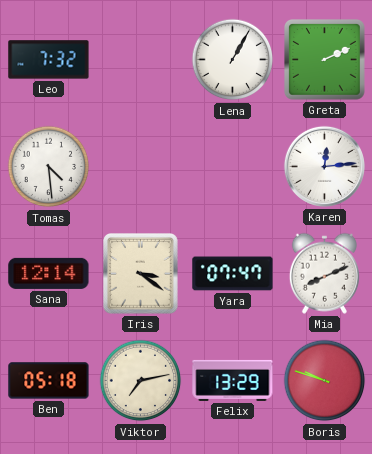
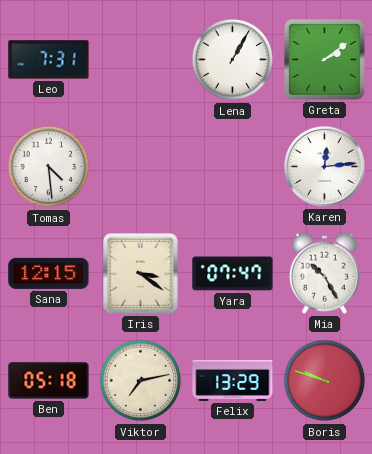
Leo: 7:32 -> 7:31 (49, 60)
Greta: 2:11 -> 2:09 (325, 60)
Sana: 12:14 -> 12:15 (49, 273)
Mia: 8:11 -> 10:25 (324, 273)
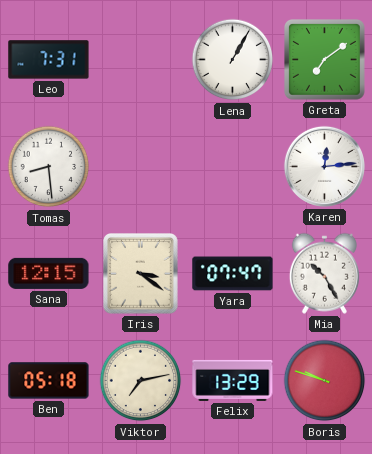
Greta: 2:09 -> 7:09 (325, 60)
Tomas: 4:29 -> 8:29 (49, 167)
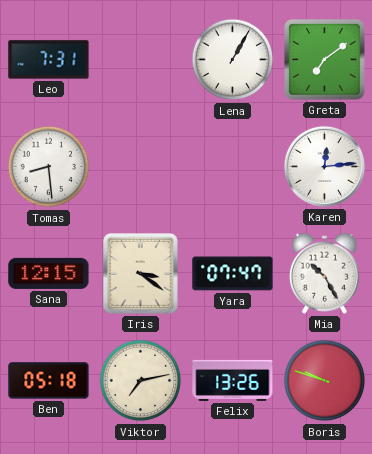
Felix: 13:29 -> 13:26 (233, 380)
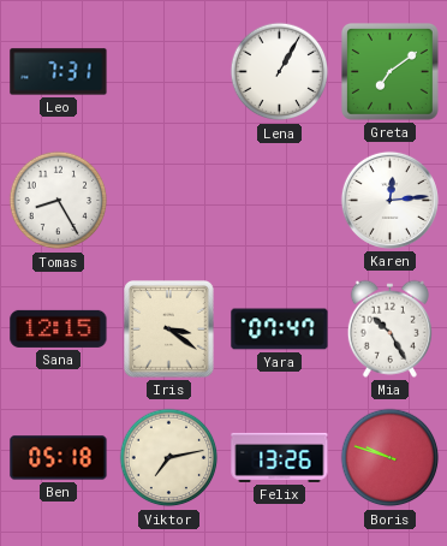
Tomas: 8:29 -> 8:25 (59, 201)
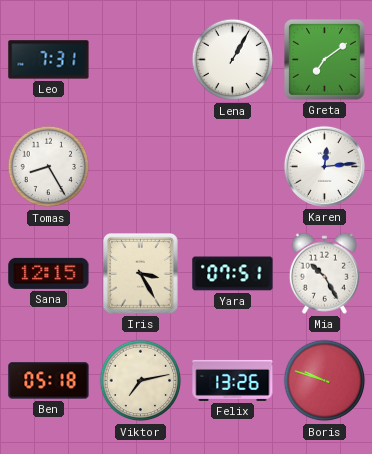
Iris: 3:21 -> 3:25 (141, 274)
Yara: 07:47 -> 07:51 (233, 274)
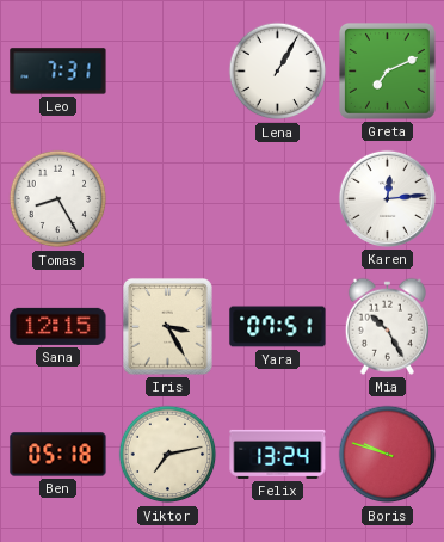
Greta: 7:09 -> 7:11 (388, 72)
Felix: 13:26 -> 13:24 (278, 454)
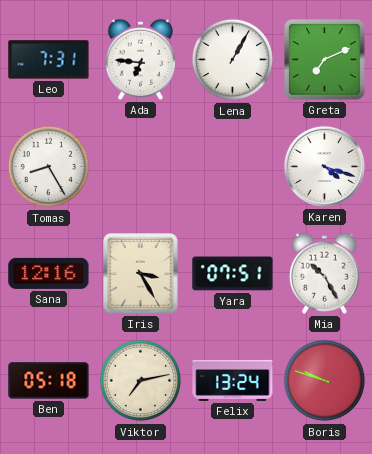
Ada: none -> 6:46 (140, 59)
Karen: 12:14 -> 4:18 (324, 166)
Sana: 12:15 -> 12:16 (49, 273)
